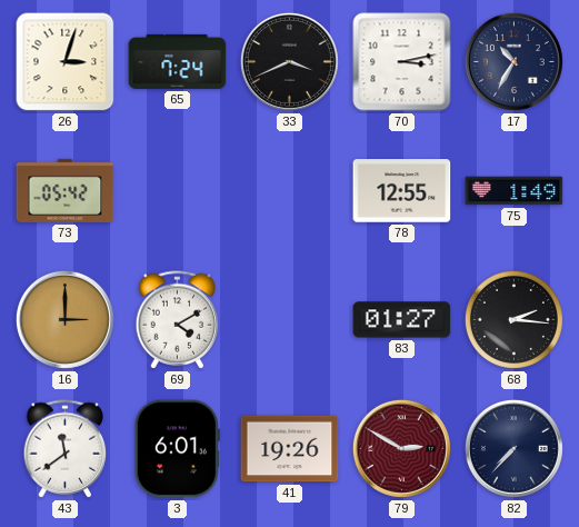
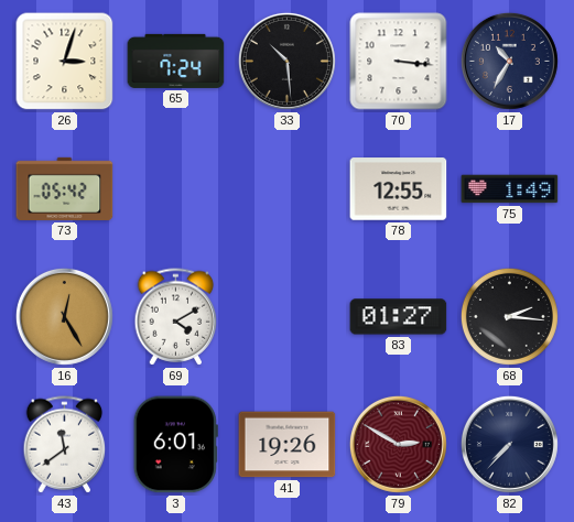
33: 3:41 -> 10:29 (286, 61)
70: 3:13 -> 3:16 (399, 62)
16: 3:00 -> 12:25 (64, 316)
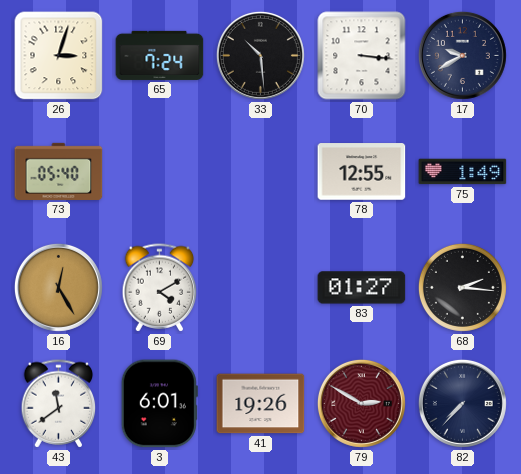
17: 10:35 -> 9:40 (462, 55)
73: 05:42 -> 05:40 (59, 171)
